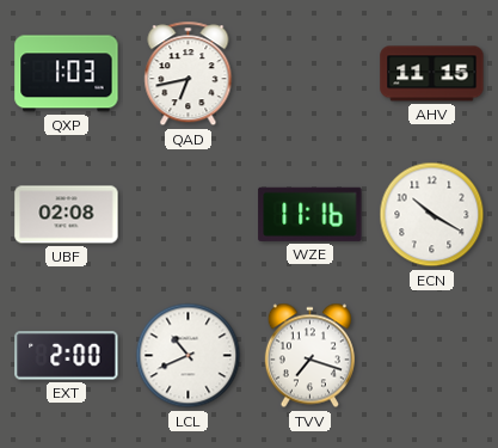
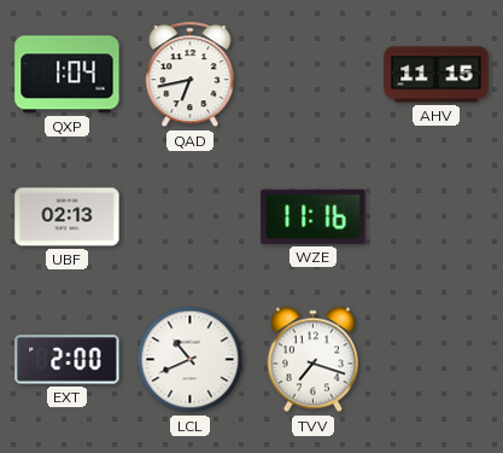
QXP: 1:03 -> 1:04 (68, 75)
UBF: 02:08 -> 02:13 (68, 217)
ECN: 10:20 -> none (432, 215)
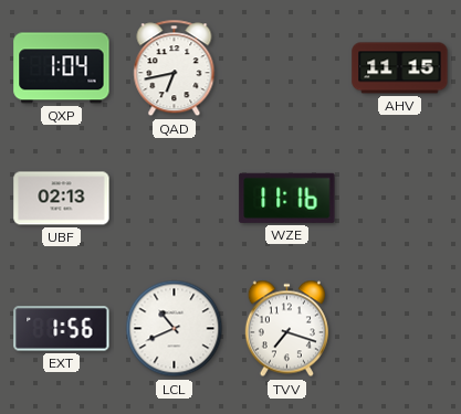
EXT: 2:00 -> 1:56 (62, 329)
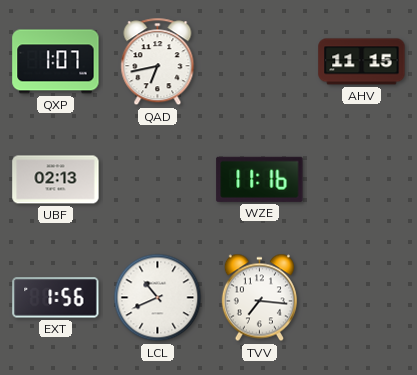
QXP: 1:04 -> 1:07 (56, 62)
TVV: 7:18 -> 7:16 (259, 298)
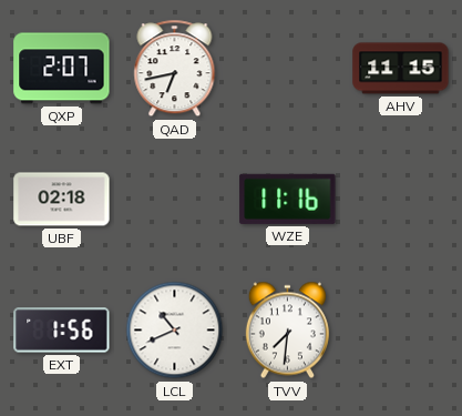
QXP: 1:07 -> 2:07 (62, 69)
UBF: 02:13 -> 02:18 (62, 200)
TVV: 7:16 -> 7:31 (287, 331)
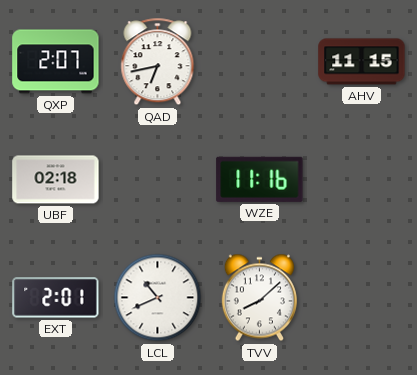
EXT: 1:56 -> 2:01 (56, 298)
TVV: 7:31 -> 8:08 (259, 298)
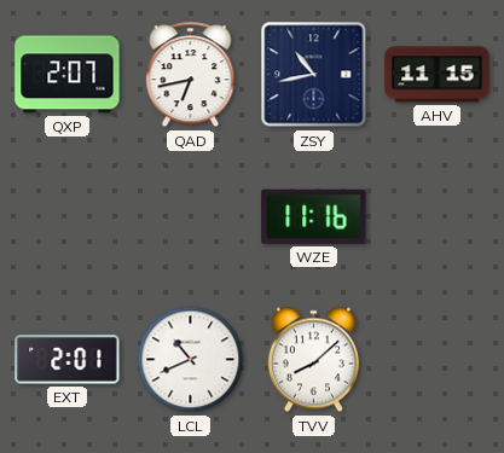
ZSY: none -> 10:43 (314, 75)
UBF: 02:18 -> none (56, 180)
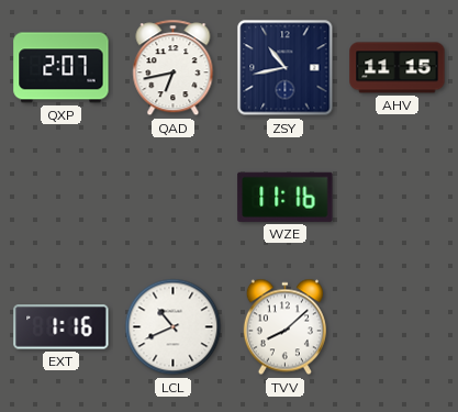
EXT: 2:01 -> 1:16 (62, 327)
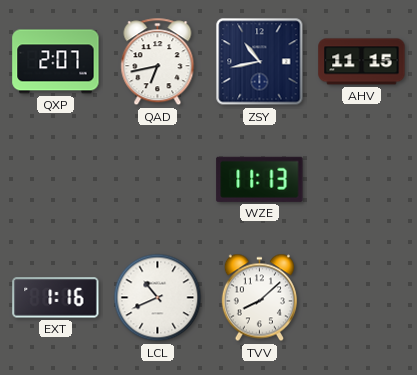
WZE: 11:16 -> 11:13 (260, 179)
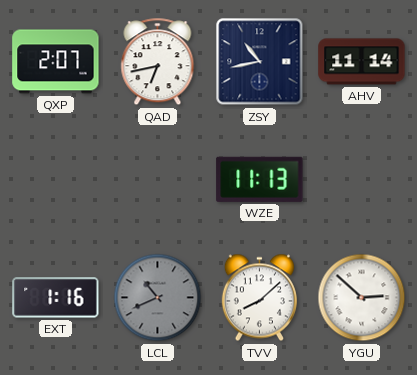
AHV: 11:15 -> 11:14 (362, 62)
LCL dial: white -> grey (158, 298)
YGU: none -> 2:52 (362, 298)
